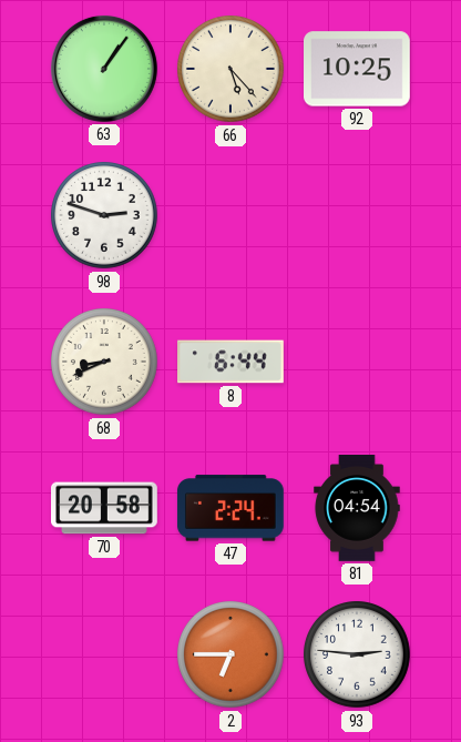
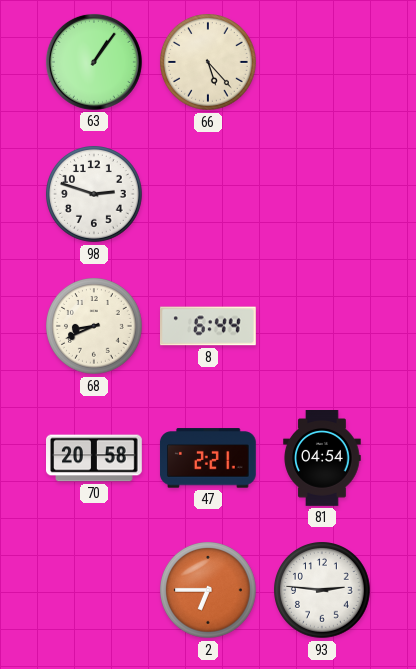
92: 10:25 -> none (358, 69)
47: 2:24 -> 2:21 (208, 458)
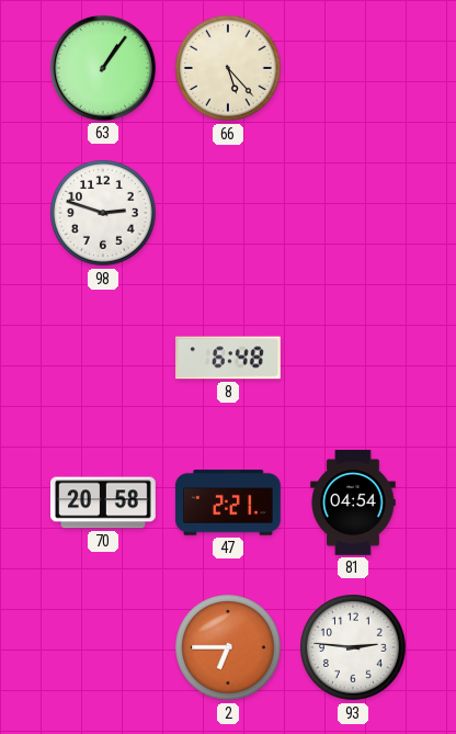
68: 8:41 -> none (95, 327)
8: 6:44 -> 6:48 (229, 358)
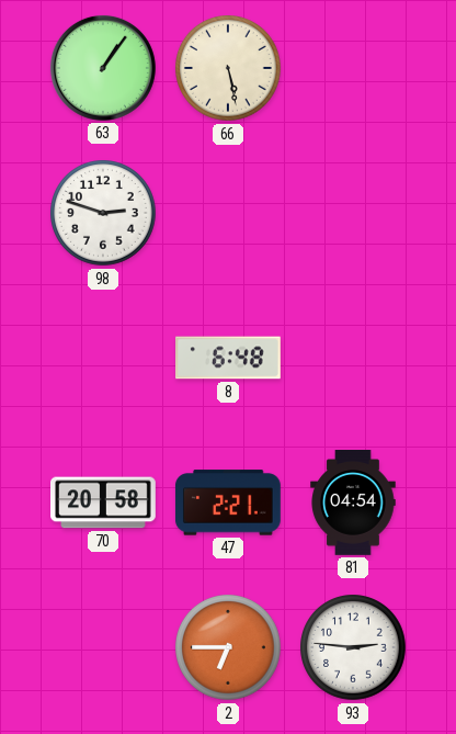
66: 5:23 -> 5:28 (229, 69)
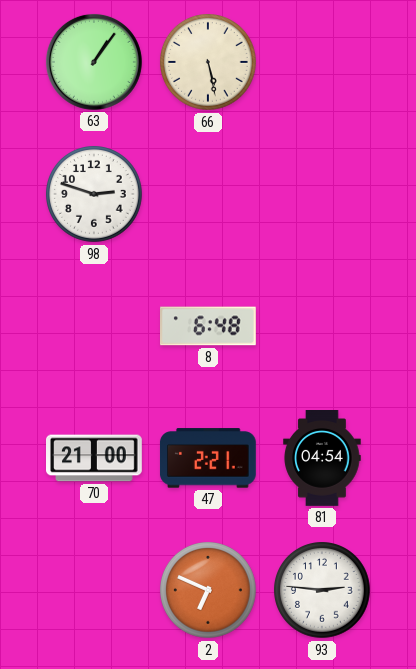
70: 20:58 -> 21:00 (95, 458)
2: 6:45 -> 6:49 (209, 591)
